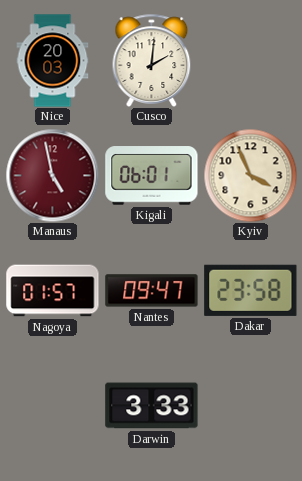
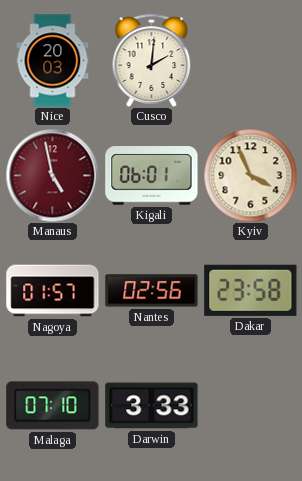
Nantes: 09:47 -> 02:56 (152, 291)
Malaga: none -> 07:10 (53, 406)
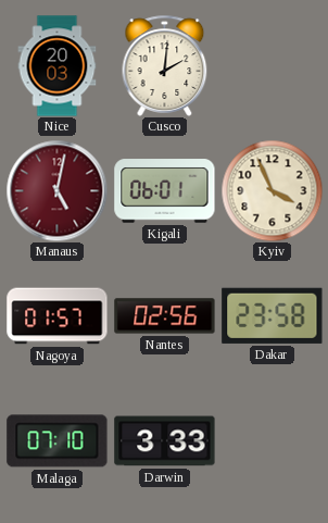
Manaus: 4:58 -> 5:02 (56, 190)
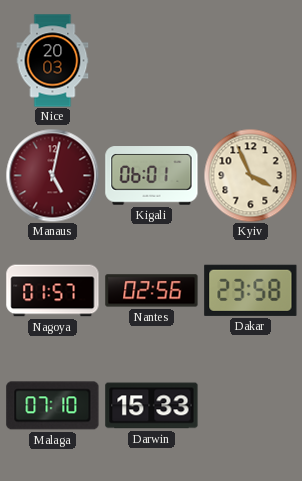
Cusco: 2:01 -> none (165, 65)
Darwin: 3:33 -> 15:33 (152, 406)
